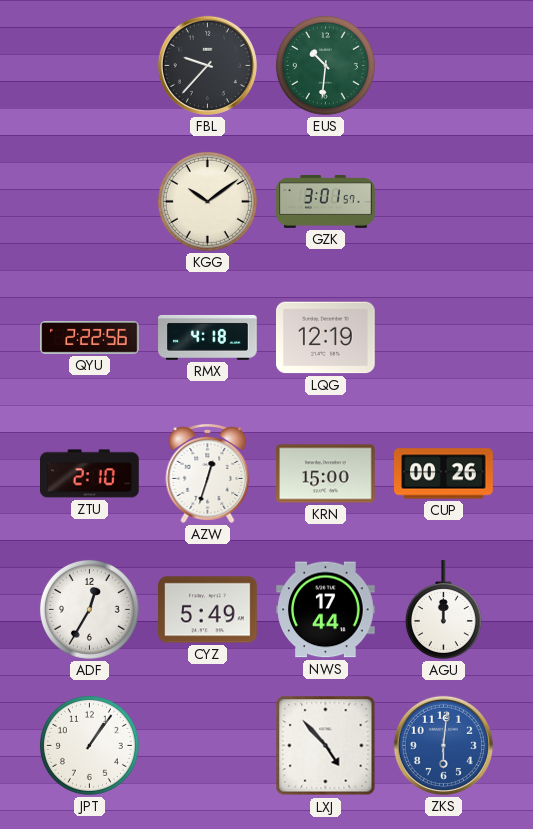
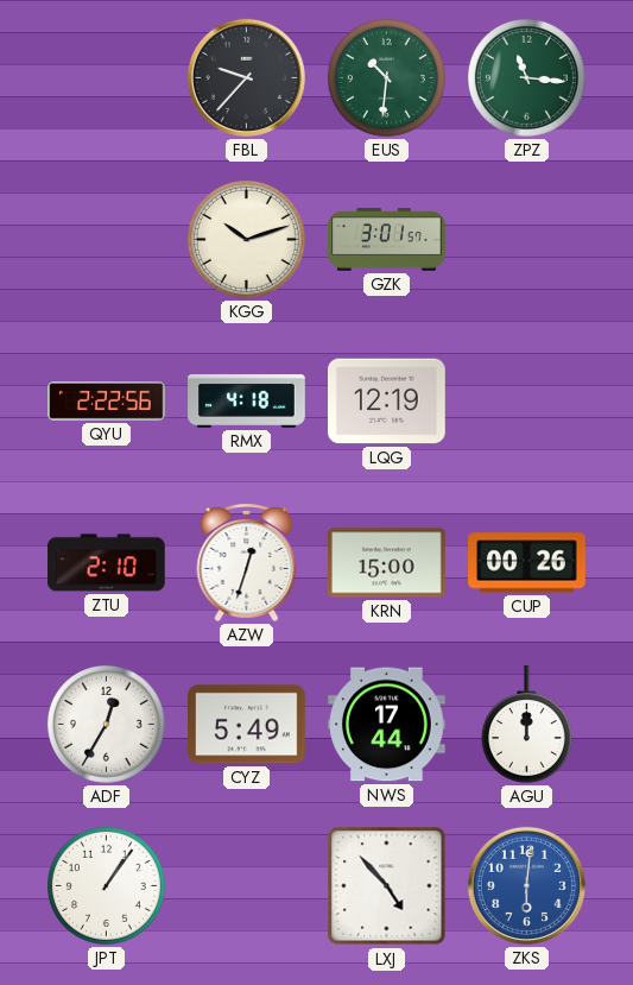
ZPZ: none -> 11:16 (526, 77)
KGG: 10:09 -> 10:12 (246, 239)
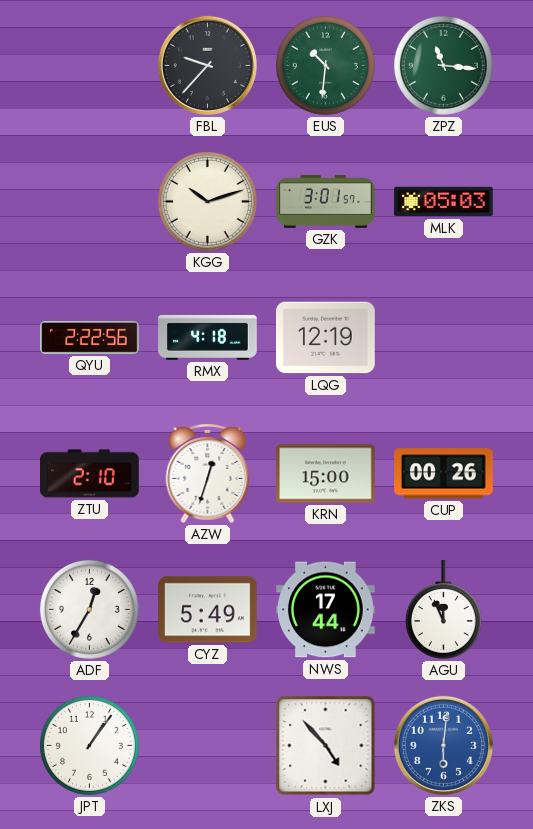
MLK: none -> 05:03 (444, 202)
AGU: 12:00 -> 11:56 (443, 610)
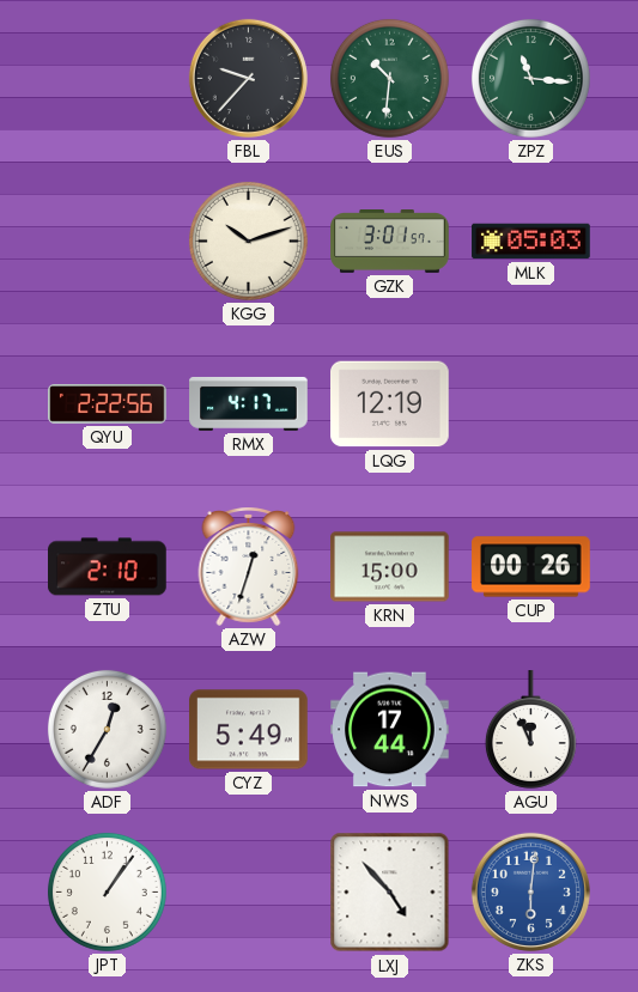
RMX: 4:18 -> 4:17 (249, 403)
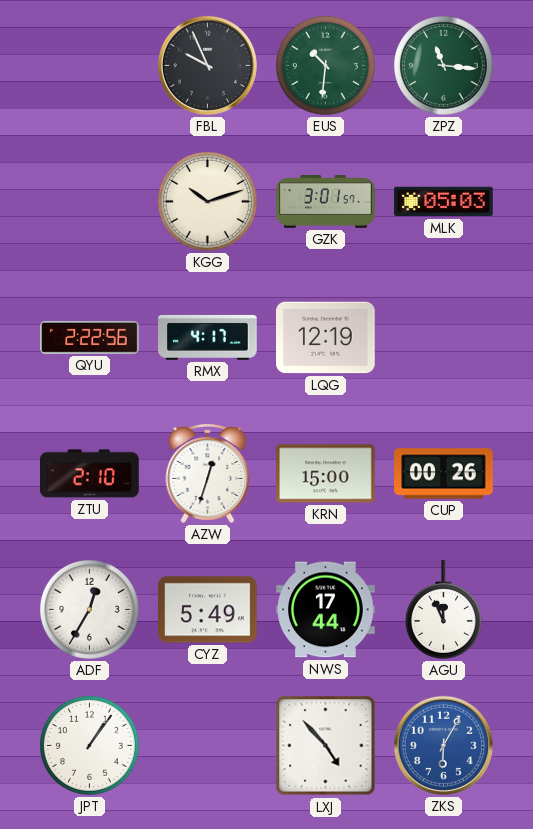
FBL: 9:37 -> 9:56 (207, 65)
ZKS: 6:01 -> 6:05 (443, 745)
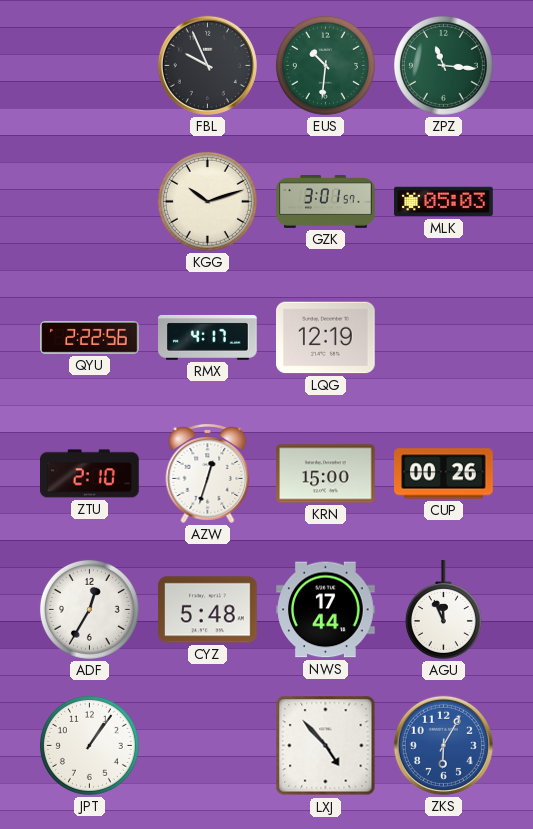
CYZ: 5:49 -> 5:48 (208, 610)
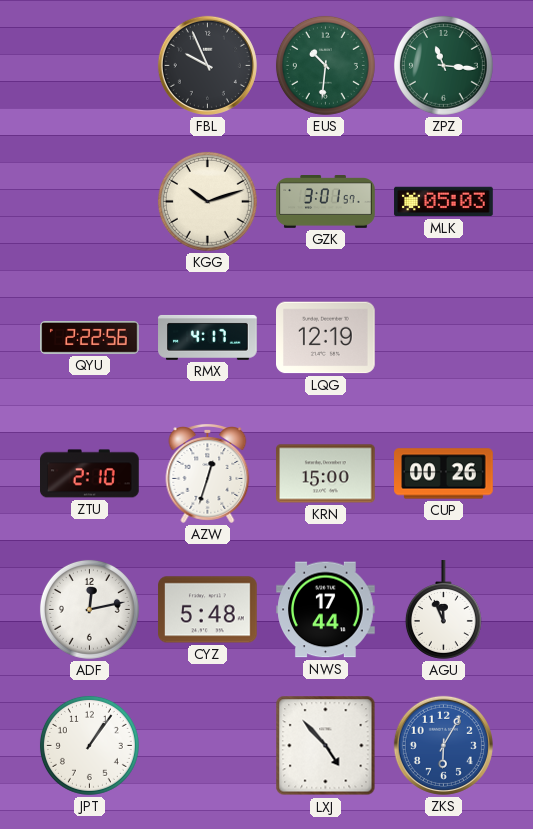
ADF: 12:35 -> 12:13 (89, 609)
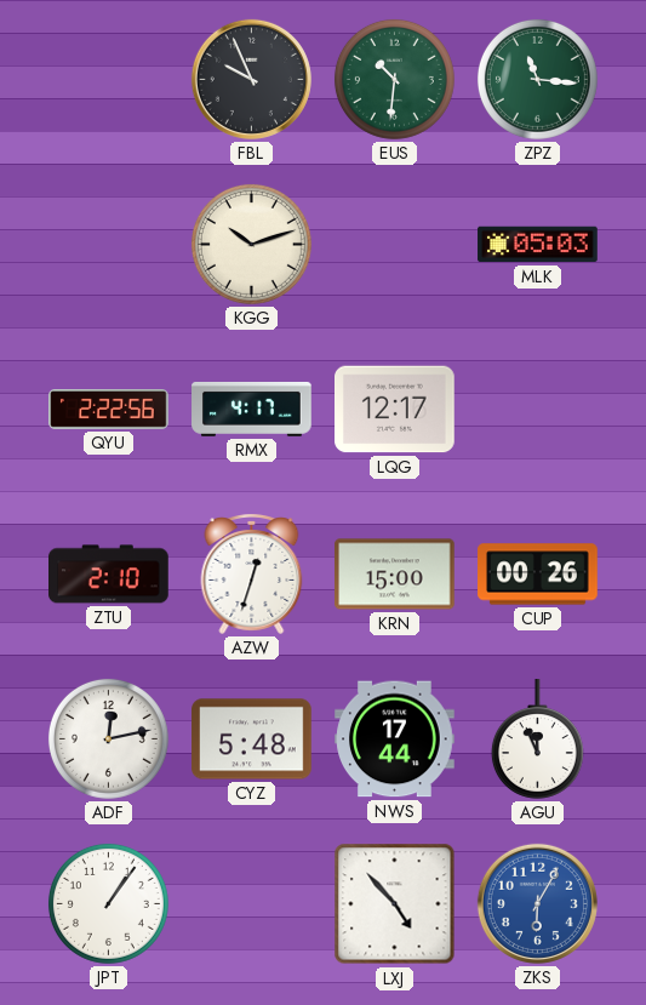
GZK: 3:01 -> none (326, 202)
LQG: 12:19 -> 12:17 (395, 410)
